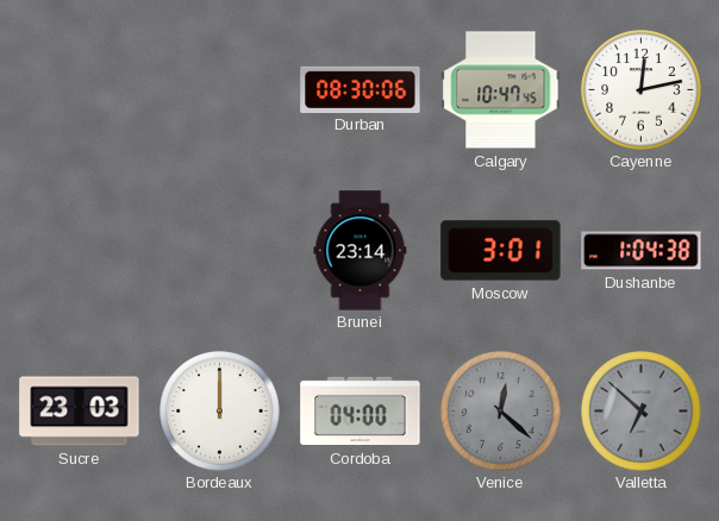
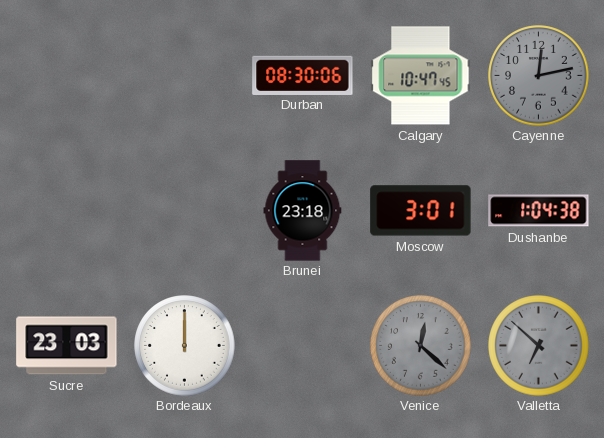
Cayenne dial: white -> grey (539, 76)
Brunei: 23:14 -> 23:18 (303, 211)
Cordoba: 04:00 -> none (361, 412)
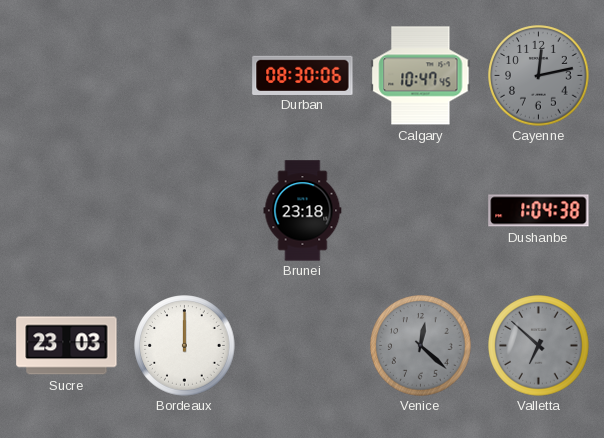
Moscow: 3:01 -> none (421, 211)
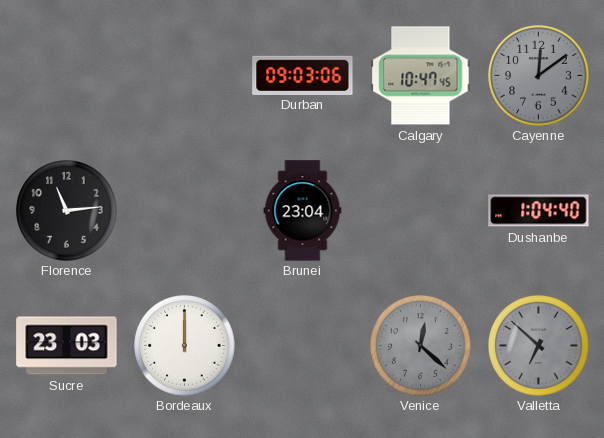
Durban: 08:30 -> 09:03 (303, 75)
Cayenne: 12:13 -> 12:09 (539, 76)
Florence: none -> 11:14 (67, 211)
Brunei: 23:18 -> 23:04 (303, 211)
Dushanbe: 1:04:38 -> 1:04:40 (539, 211)
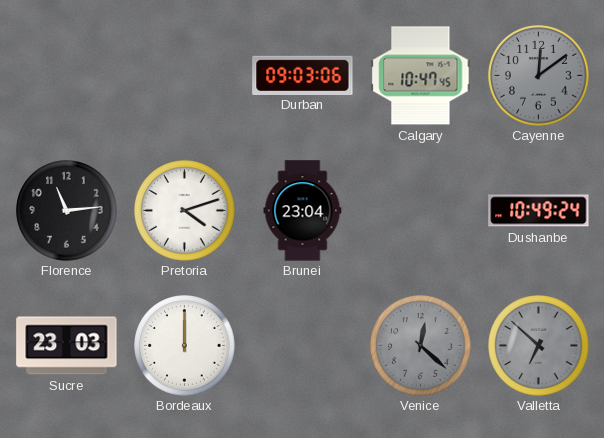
Pretoria: none -> 4:12 (185, 211)
Dushanbe: 1:04 -> 10:49 (539, 211)
